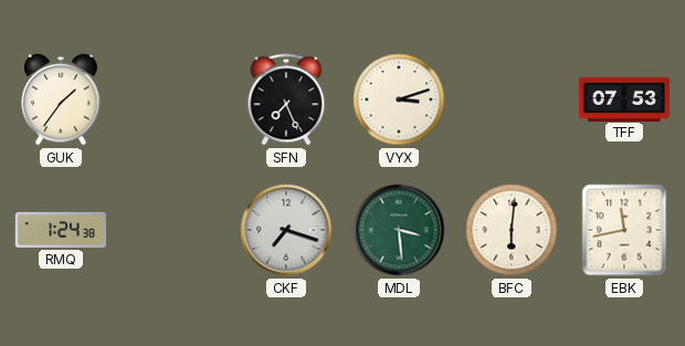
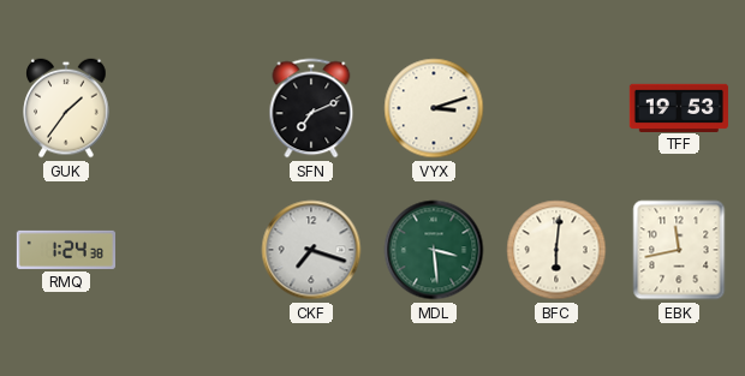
SFN: 7:26 -> 7:11 (311, 108)
TFF: 07:53 -> 19:53 (679, 107)
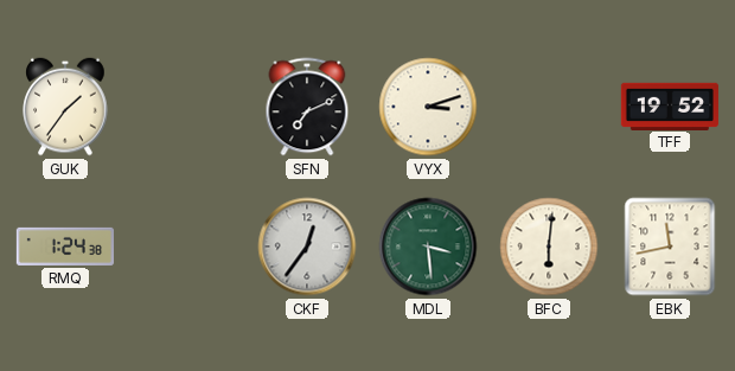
TFF: 19:53 -> 19:52 (670, 105)
CKF: 7:18 -> 12:36 (307, 247)
